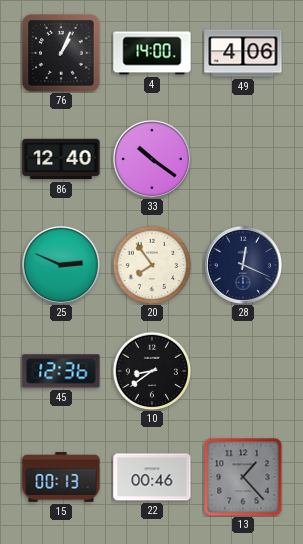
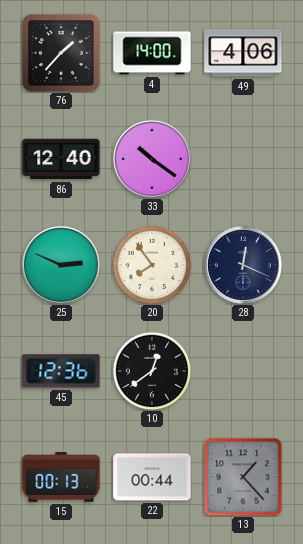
76: 1:04 -> 1:37 (61, 53)
10: 8:39 -> 12:39 (152, 371)
22: 00:46 -> 00:44 (152, 477)
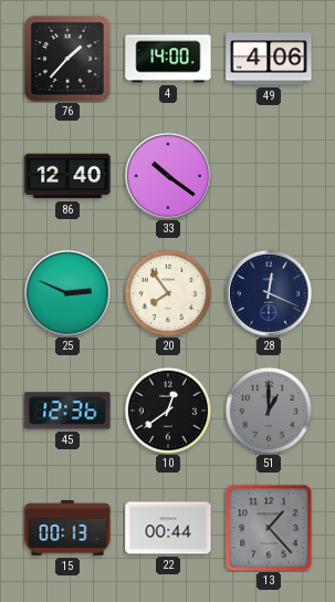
51: none -> 1:00 (269, 411)
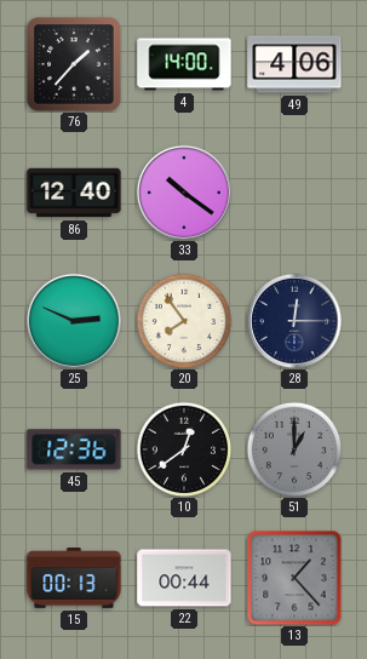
28: 12:19 -> 12:15 (294, 321)
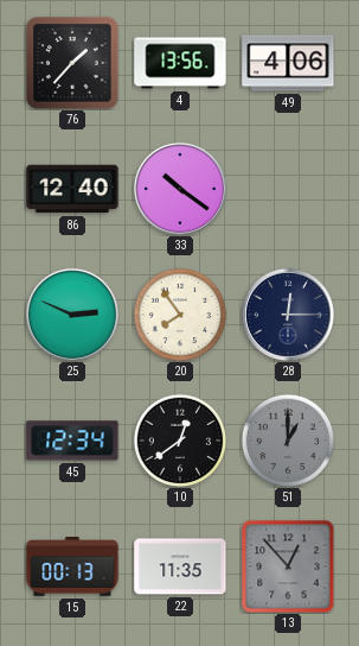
4: 14:00 -> 13:56 (180, 63)
45: 12:36 -> 12:34 (72, 441)
22: 00:44 -> 11:35 (180, 566)
13: 1:23 -> 12:53 (288, 566)
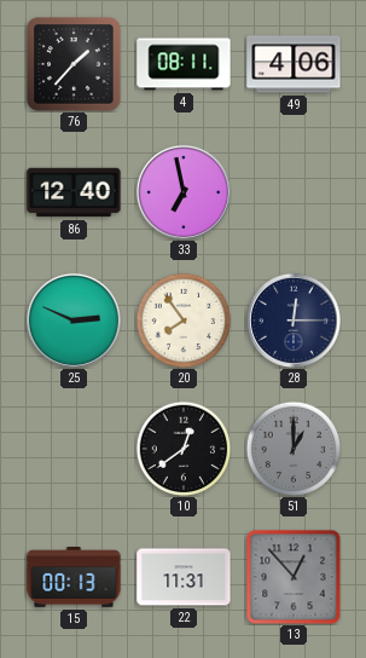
4: 13:56 -> 08:11 (184, 64)
33: 10:21 -> 6:58 (184, 192)
45: 12:34 -> none (72, 441)
22: 11:35 -> 11:31 (184, 577)
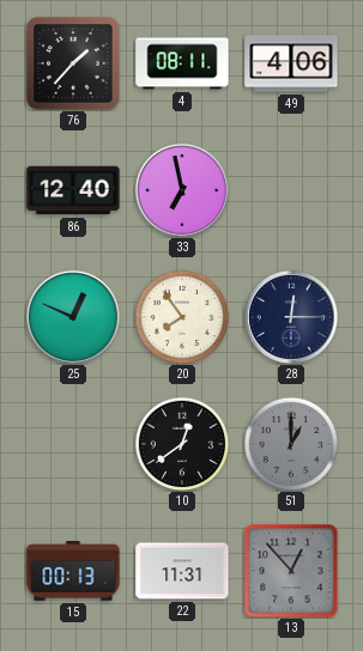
25: 2:49 -> 12:49 (73, 317)
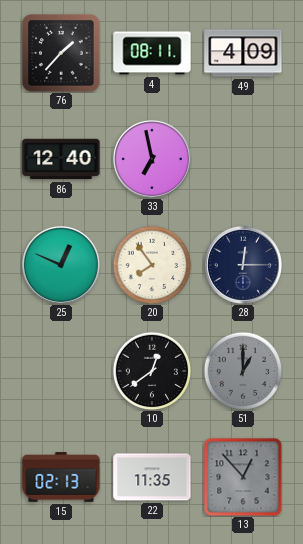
49: 4:06 -> 4:09 (243, 53)
15: 00:13 -> 02:13 (61, 477)
22: 11:31 -> 11:35 (152, 477)
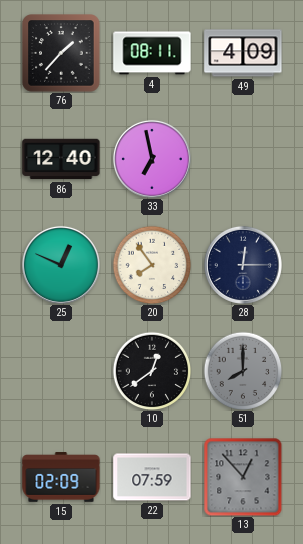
51: 1:00 -> 8:00 (243, 371)
15: 02:13 -> 02:09 (61, 477)
22: 11:35 -> 07:59 (152, 477)
